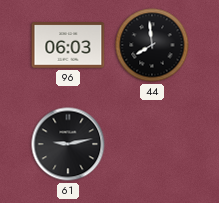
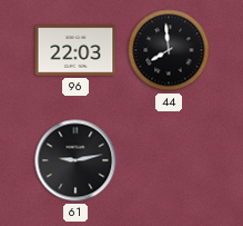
96: 06:03 -> 22:03 (75, 50)
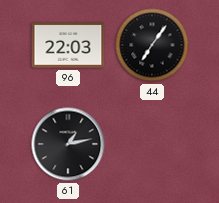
44: 7:59 -> 7:06 (152, 45)
61: 9:13 -> 1:13 (68, 144)
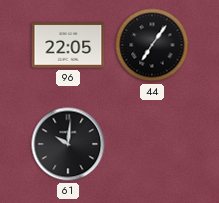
96: 22:03 -> 22:05 (68, 45)
61: 1:13 -> 10:01 (68, 144)
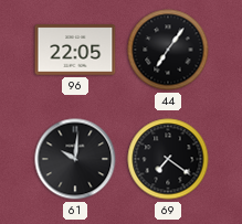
69: none -> 7:21 (168, 159)
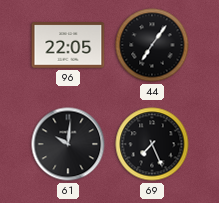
69: 7:21 -> 7:26 (152, 144)
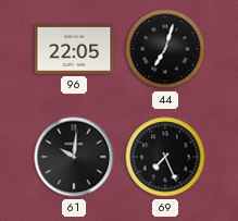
44: 7:06 -> 7:03 (165, 49)
